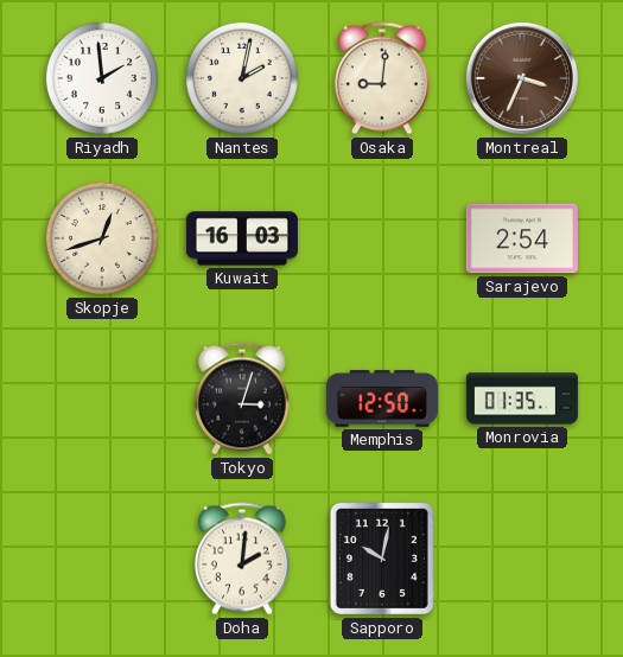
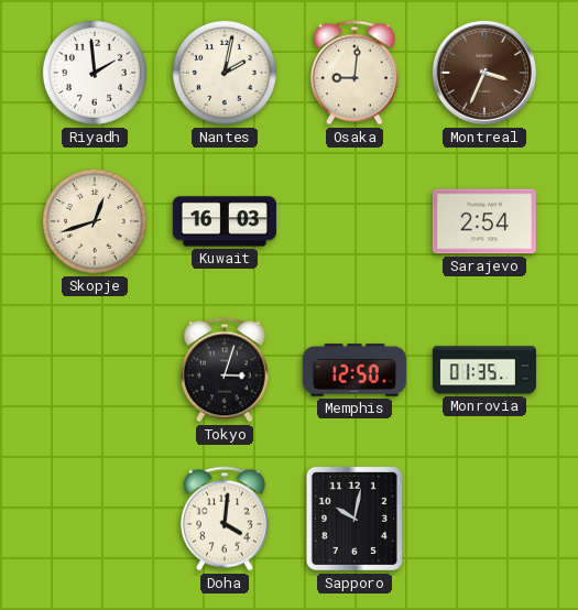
Doha: 2:01 -> 4:01 (225, 519)
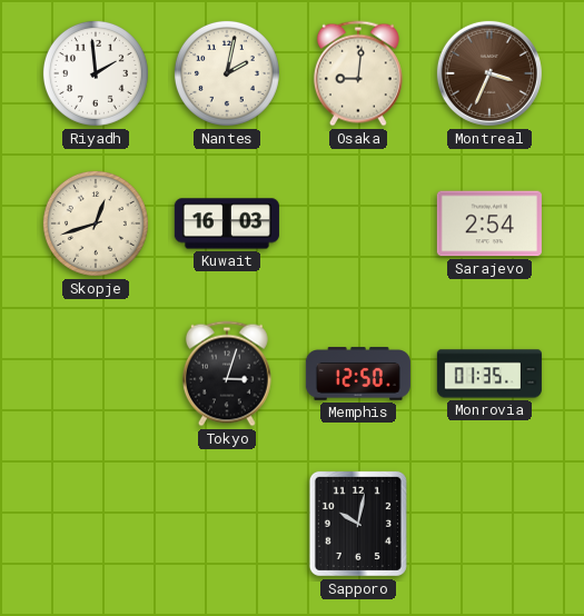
Doha: 4:01 -> none (225, 519)
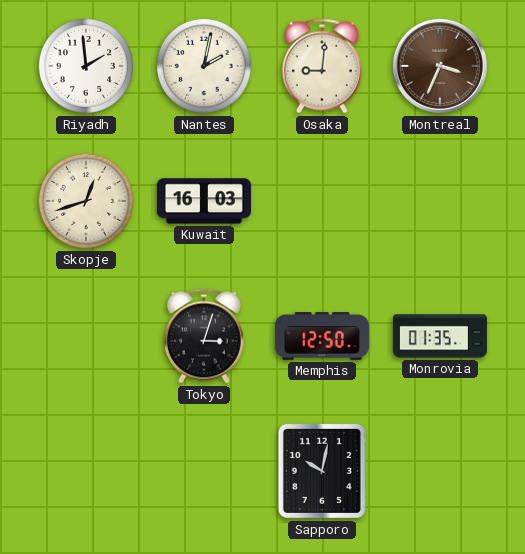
Sarajevo: 2:54 -> none (489, 223)
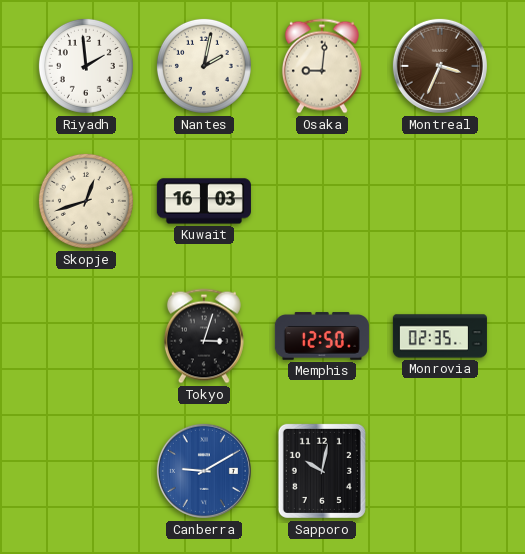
Monrovia: 01:35 -> 02:35 (440, 336)
Canberra: none -> 9:10 (204, 471)
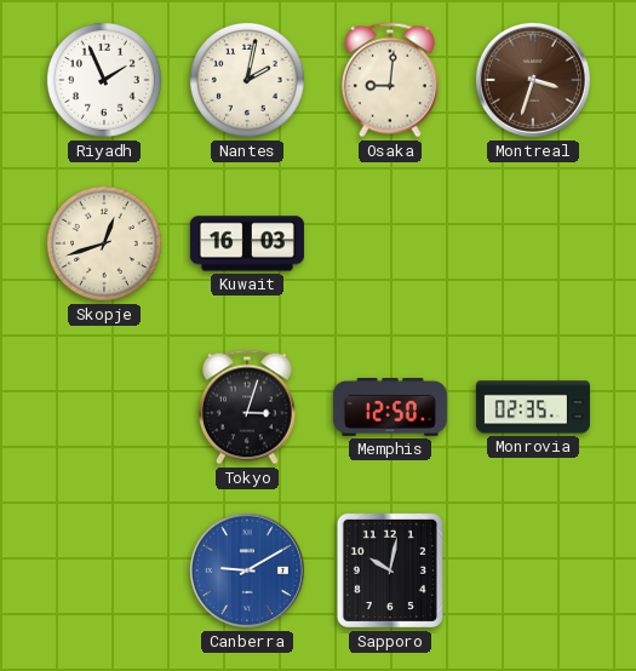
Riyadh: 1:59 -> 1:56 (104, 80)
Montreal: 3:34 -> 3:33 (533, 80)
